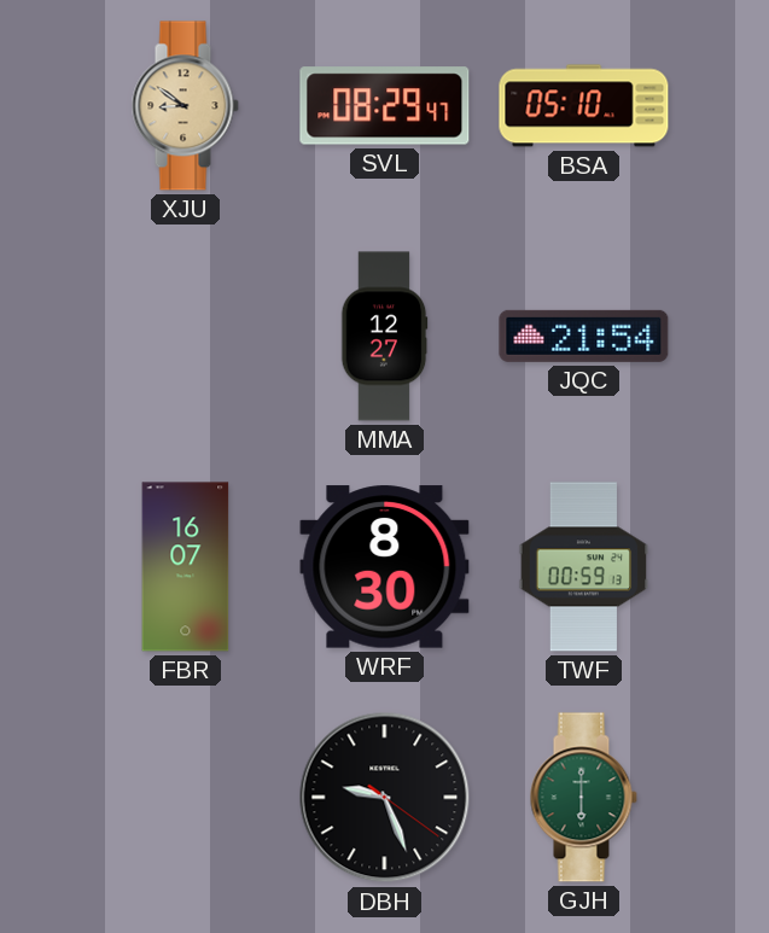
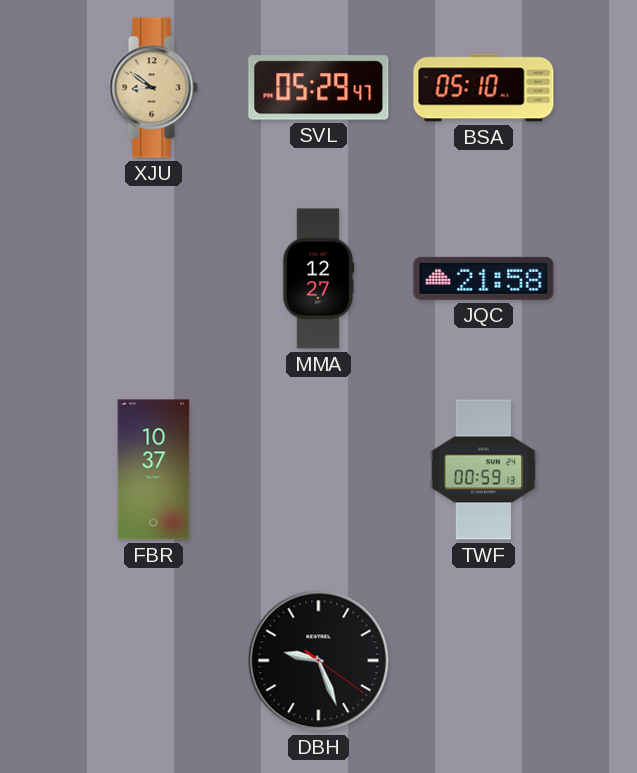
SVL: 08:29 -> 05:29 (319, 88)
JQC: 21:54 -> 21:58 (484, 278)
FBR: 16:07 -> 10:37 (154, 470)
WRF: 8:30 -> none (385, 567)
GJH: 6:00 -> none (583, 798)
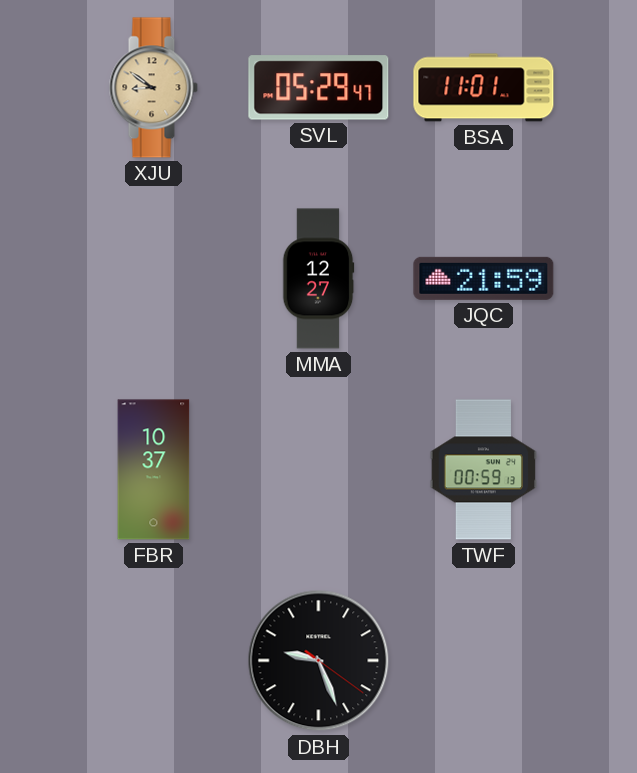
BSA: 05:10 -> 11:01 (484, 88)
JQC: 21:58 -> 21:59 (484, 278)
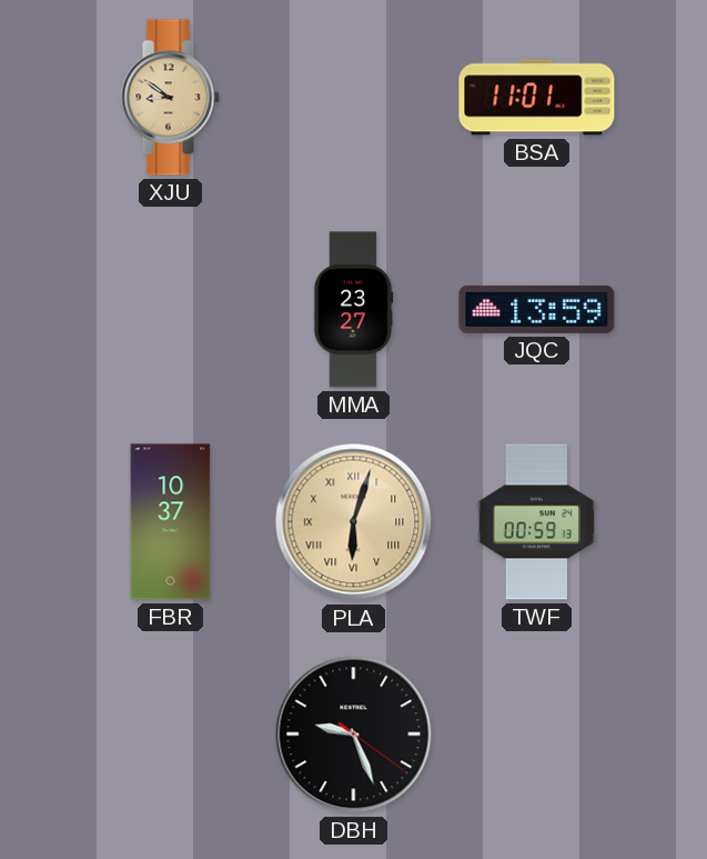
SVL: 05:29 -> none (319, 88)
MMA: 12:27 -> 23:27 (353, 310)
JQC: 21:59 -> 13:59 (537, 309)
PLA: none -> 6:03 (354, 522)
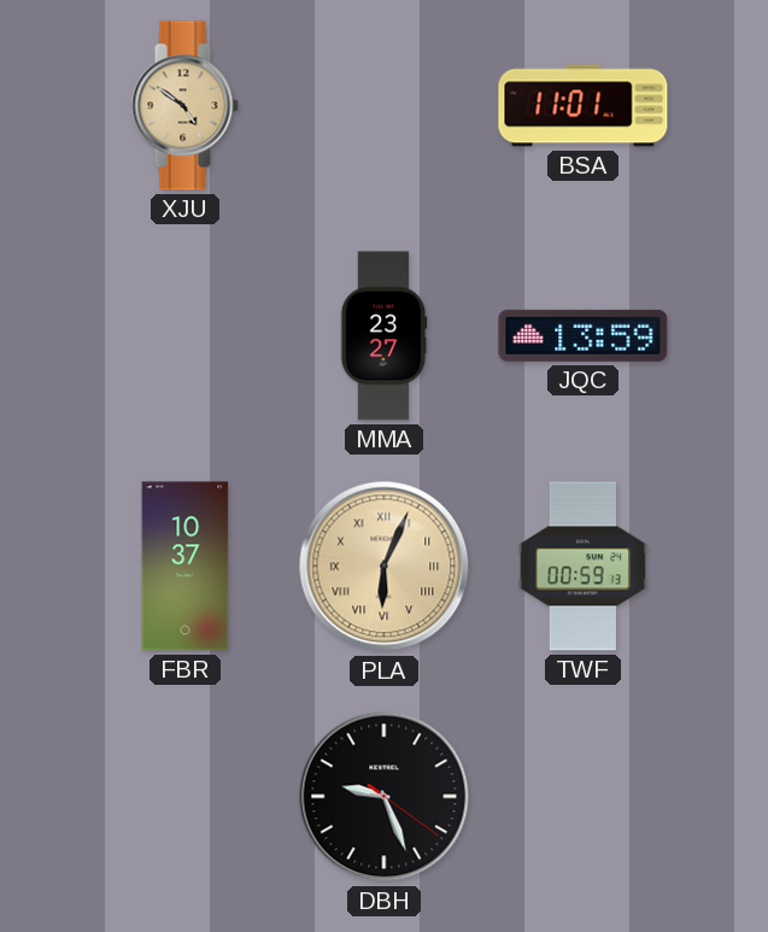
XJU: 8:51 -> 4:51 (184, 106)
PLA: 6:03 -> 6:04 (385, 567)
